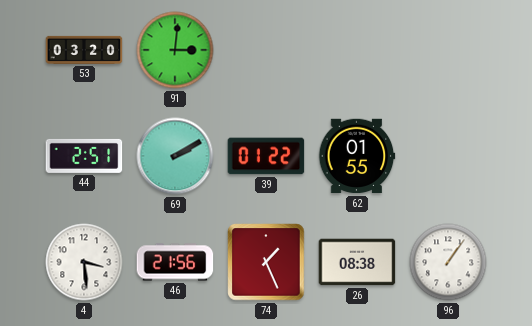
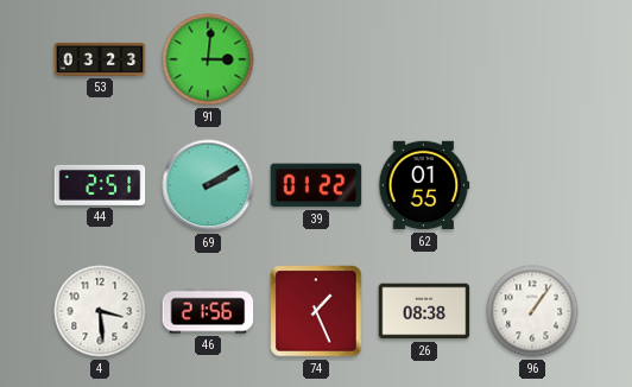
53: 03:20 -> 03:23 (100, 59)
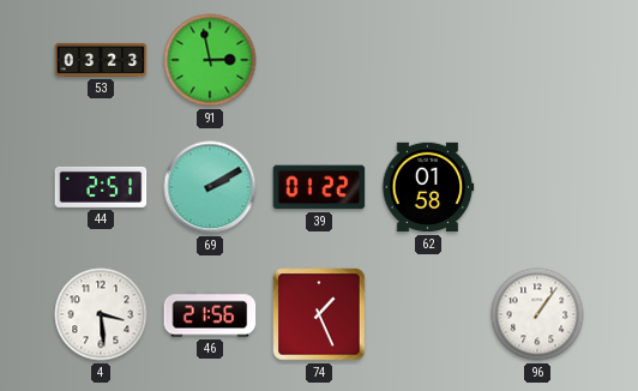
91: 3:01 -> 2:58 (210, 60)
62: 01:55 -> 01:58 (428, 187)
26: 08:38 -> none (424, 311)
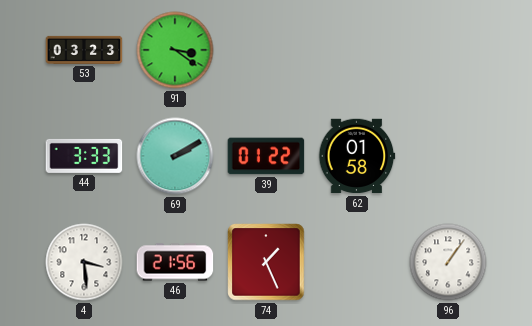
91: 2:58 -> 3:21 (175, 50)
44: 2:51 -> 3:33 (84, 156)
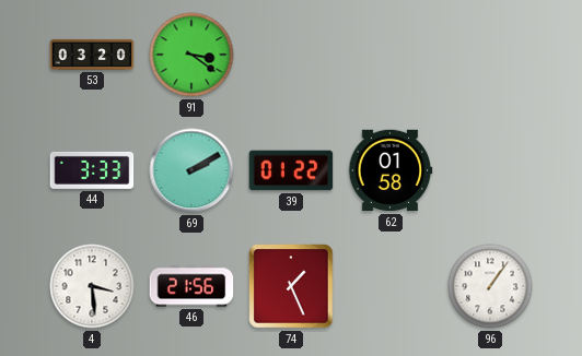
53: 03:23 -> 03:20 (92, 55)
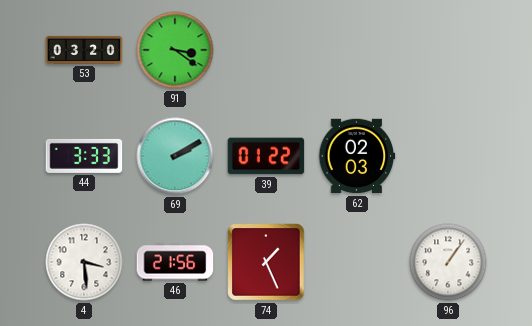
62: 01:58 -> 02:03 (357, 156)
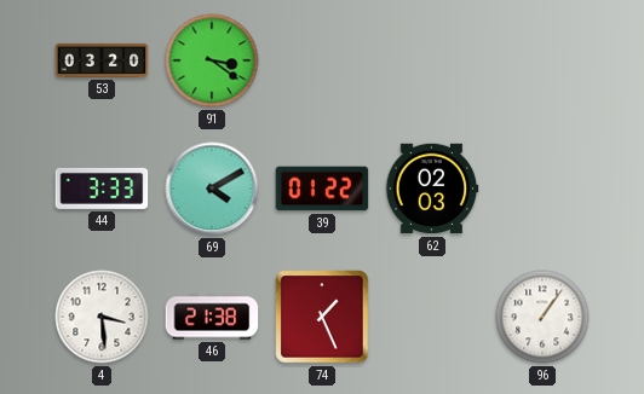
69: 2:10 -> 4:10 (212, 189)
46: 21:56 -> 21:38 (212, 317)
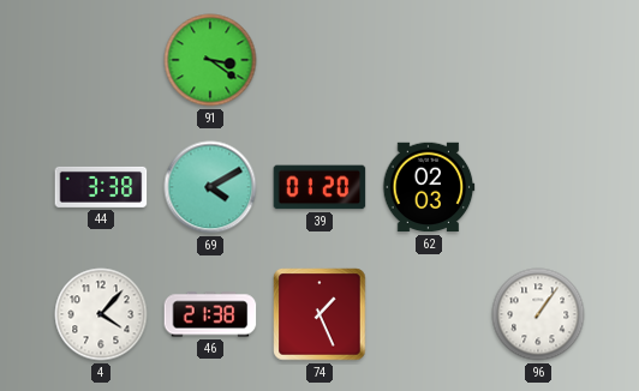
53: 03:20 -> none (102, 60)
44: 3:33 -> 3:38 (101, 187)
39: 01:22 -> 01:20 (319, 187)
4: 3:29 -> 4:07 (101, 314)
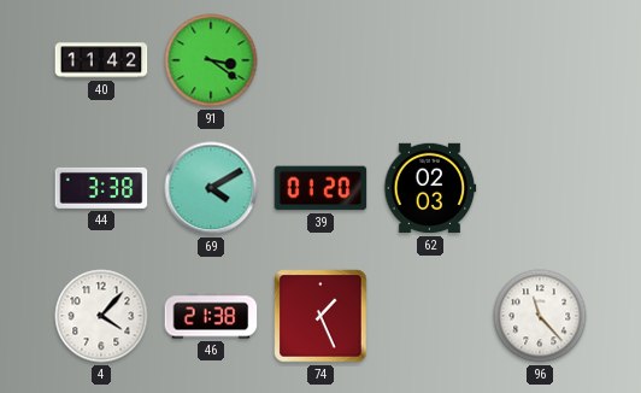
40: none -> 11:42 (101, 60)
96: 1:06 -> 11:23 (540, 316)
